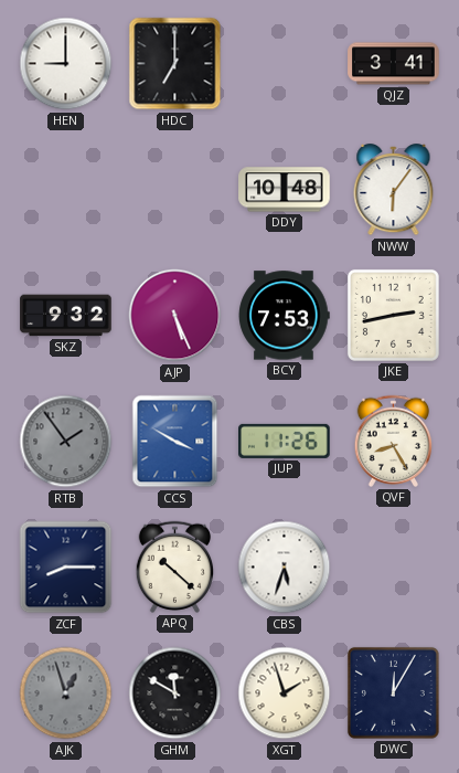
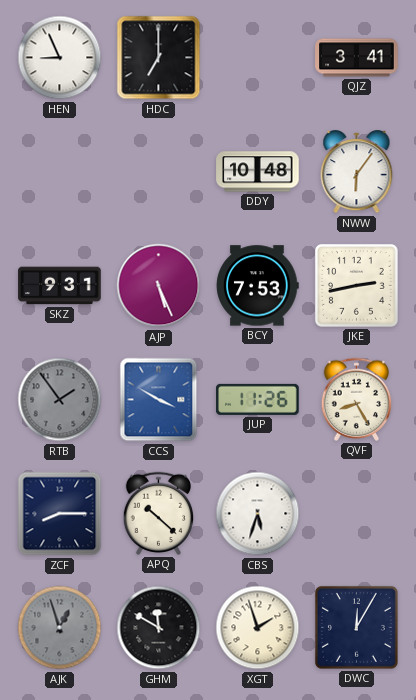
HEN: 9:00 -> 8:56 (60, 58)
SKZ: 9:32 -> 9:31 (60, 286)
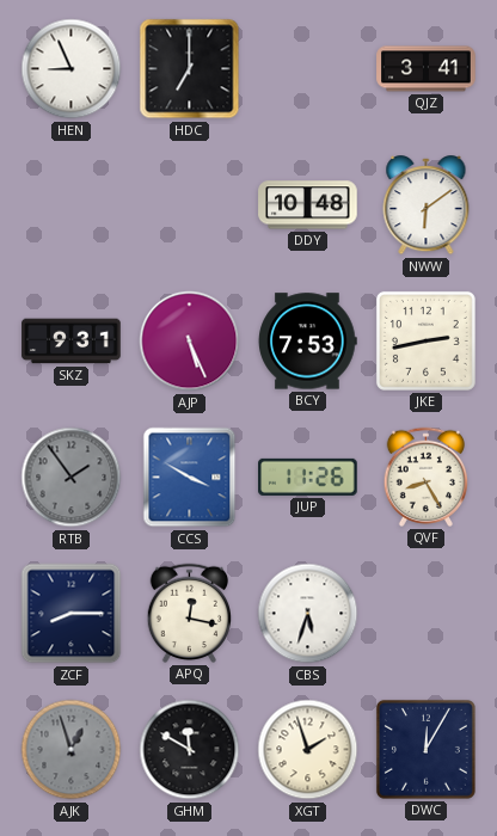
NWW: 6:06 -> 6:09 (427, 207)
APQ: 10:22 -> 12:17 (189, 613)
